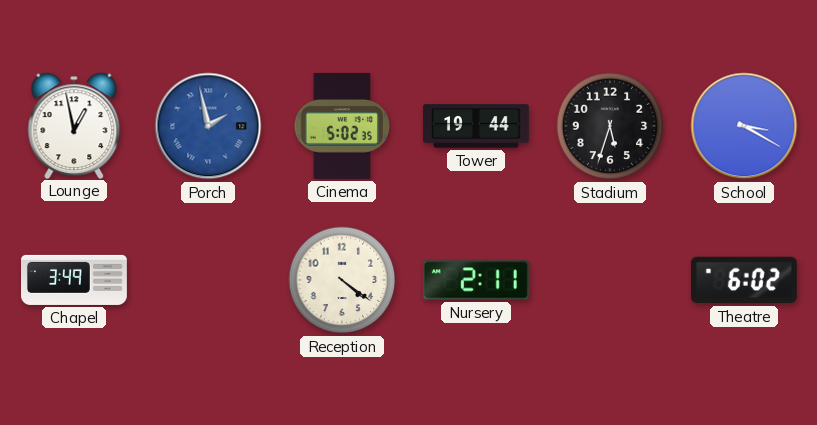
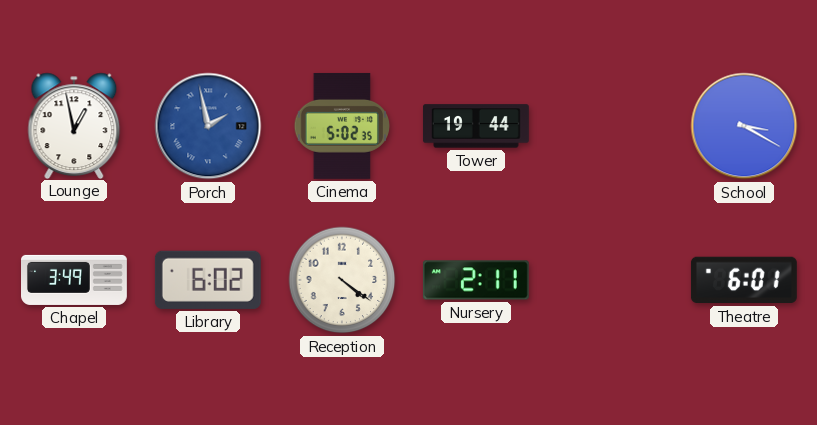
Stadium: 5:33 -> none (610, 126)
Library: none -> 6:02 (208, 280)
Theatre: 6:02 -> 6:01 (744, 280)
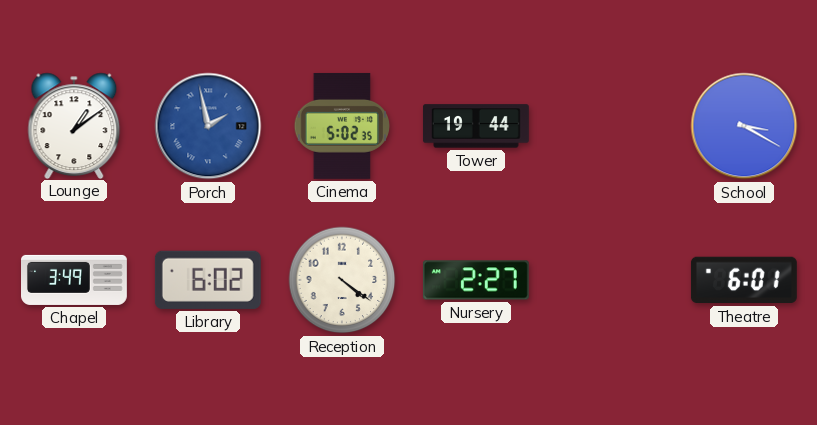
Lounge: 12:58 -> 1:09 (74, 125)
Nursery: 2:11 -> 2:27 (476, 280)
